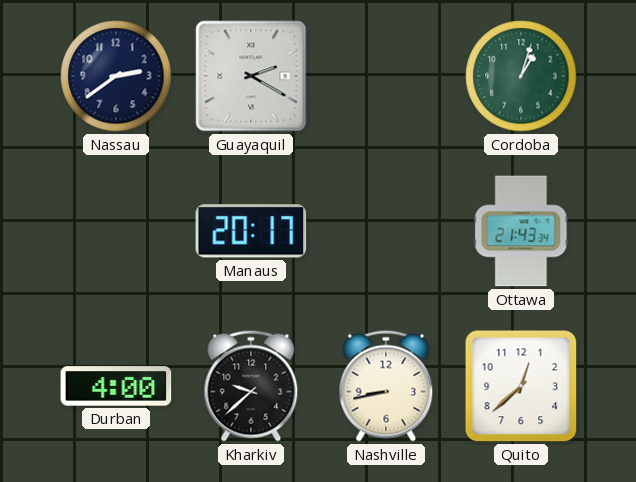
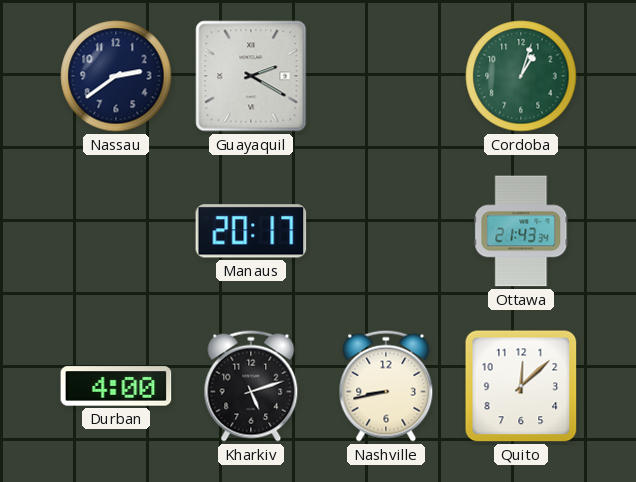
Kharkiv: 9:38 -> 5:12 (251, 386)
Quito: 12:38 -> 12:08 (521, 386)
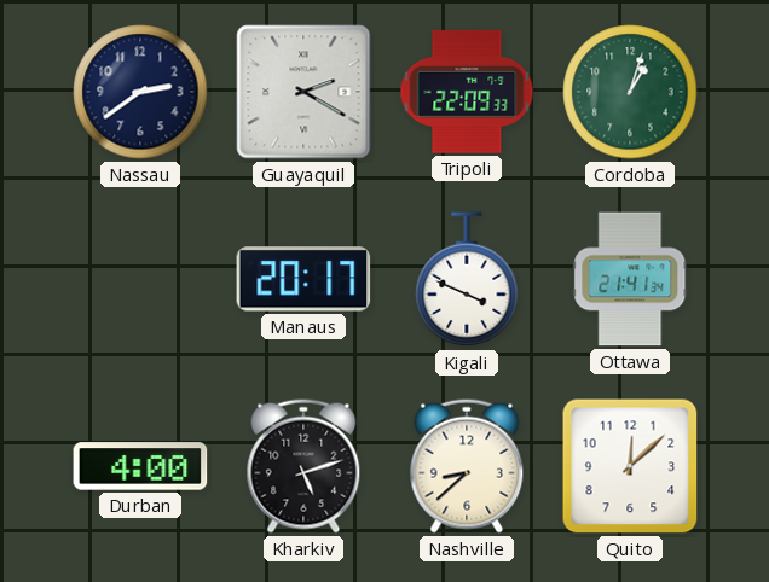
Tripoli: none -> 22:09 (467, 92)
Kigali: none -> 3:49 (467, 280)
Ottawa: 21:43 -> 21:41 (630, 279)
Nashville: 8:43 -> 8:38 (467, 466)
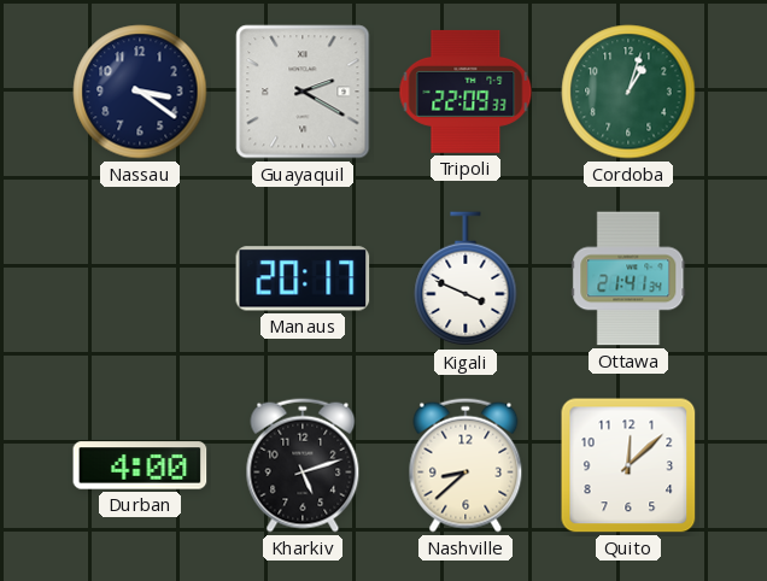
Nassau: 2:39 -> 3:21 (140, 92)
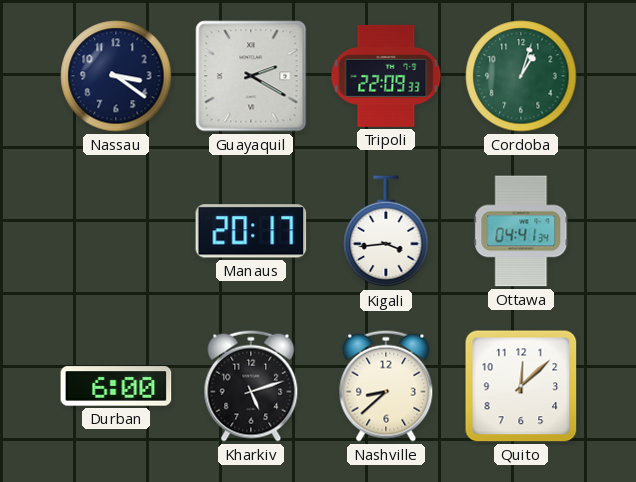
Kigali: 3:49 -> 3:44 (386, 232)
Ottawa: 21:41 -> 04:41 (521, 231)
Durban: 4:00 -> 6:00 (116, 386)
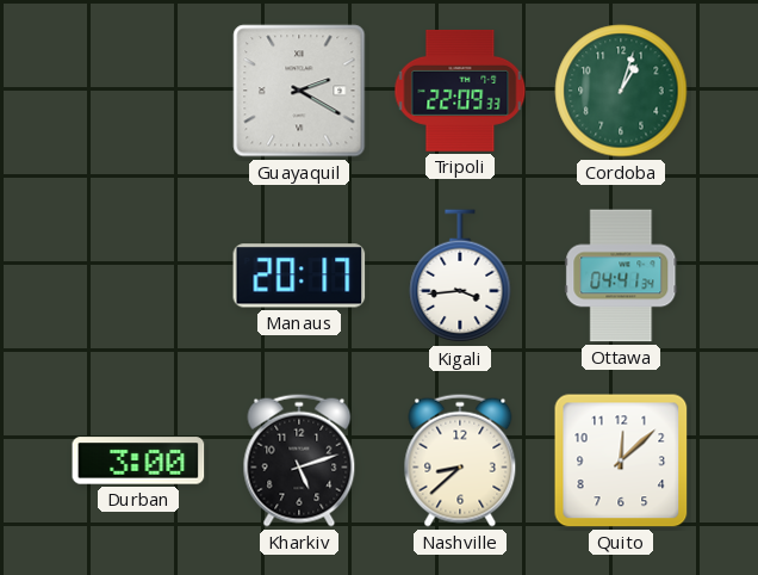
Nassau: 3:21 -> none (116, 76)
Durban: 6:00 -> 3:00 (138, 460)
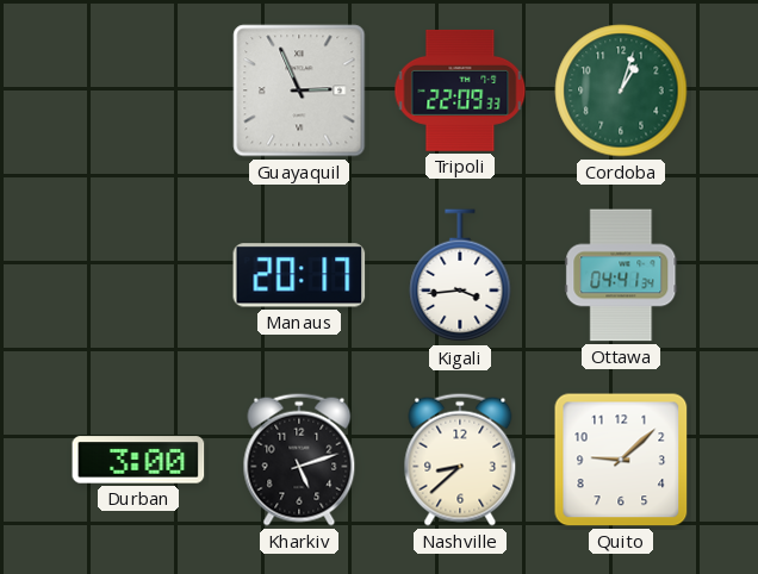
Guayaquil: 2:20 -> 2:56 (299, 91)
Quito: 12:08 -> 9:08 (621, 460)
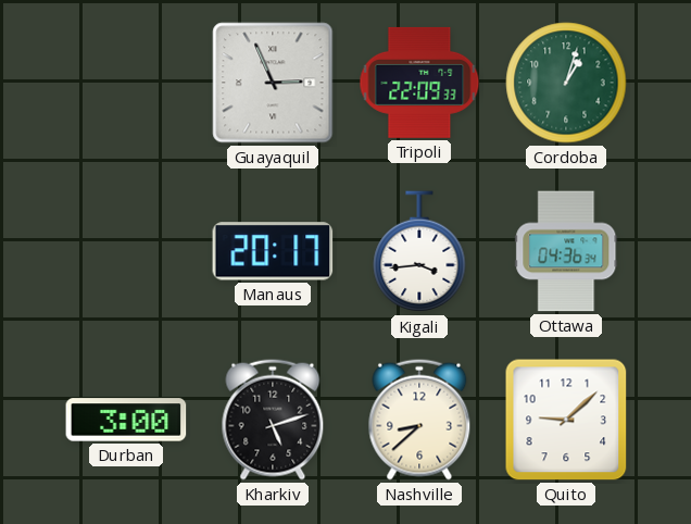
Ottawa: 04:41 -> 04:36 (566, 251)
